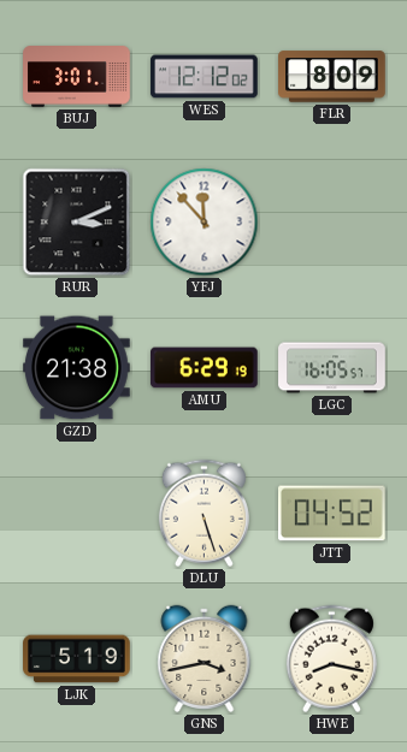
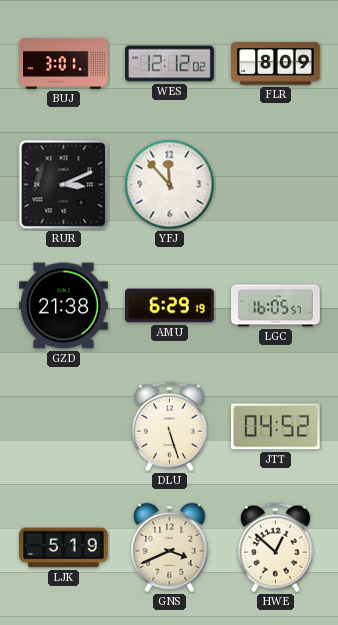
GNS: 3:43 -> 3:41 (170, 547)
HWE: 8:17 -> 12:52 (275, 548)
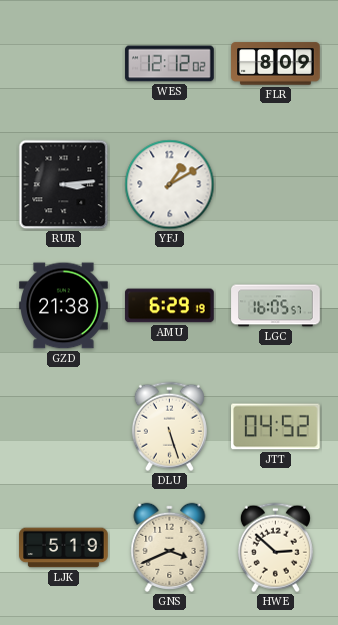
BUJ: 3:01 -> none (64, 64)
RUR: 3:11 -> 3:14 (64, 185)
YFJ: 11:53 -> 1:10 (170, 185)
HWE: 12:52 -> 2:52 (275, 548)
